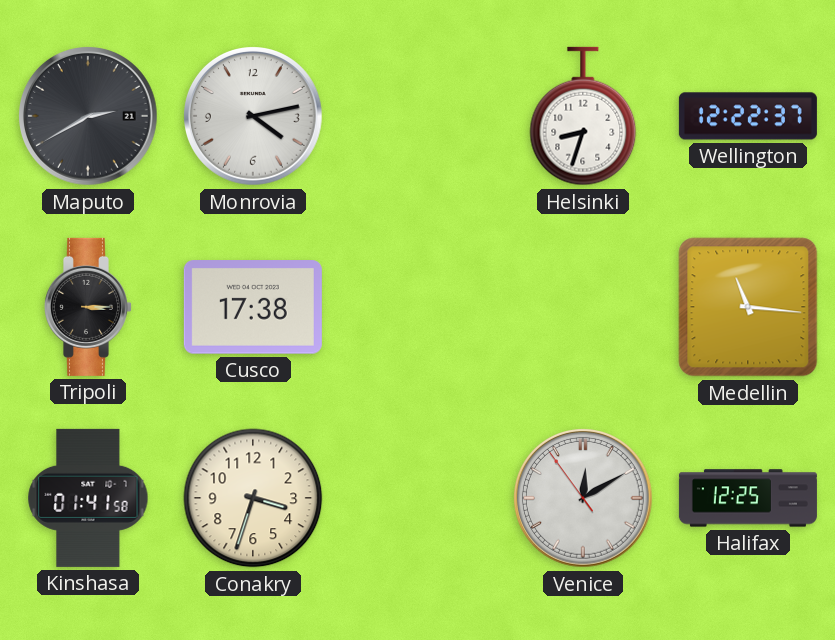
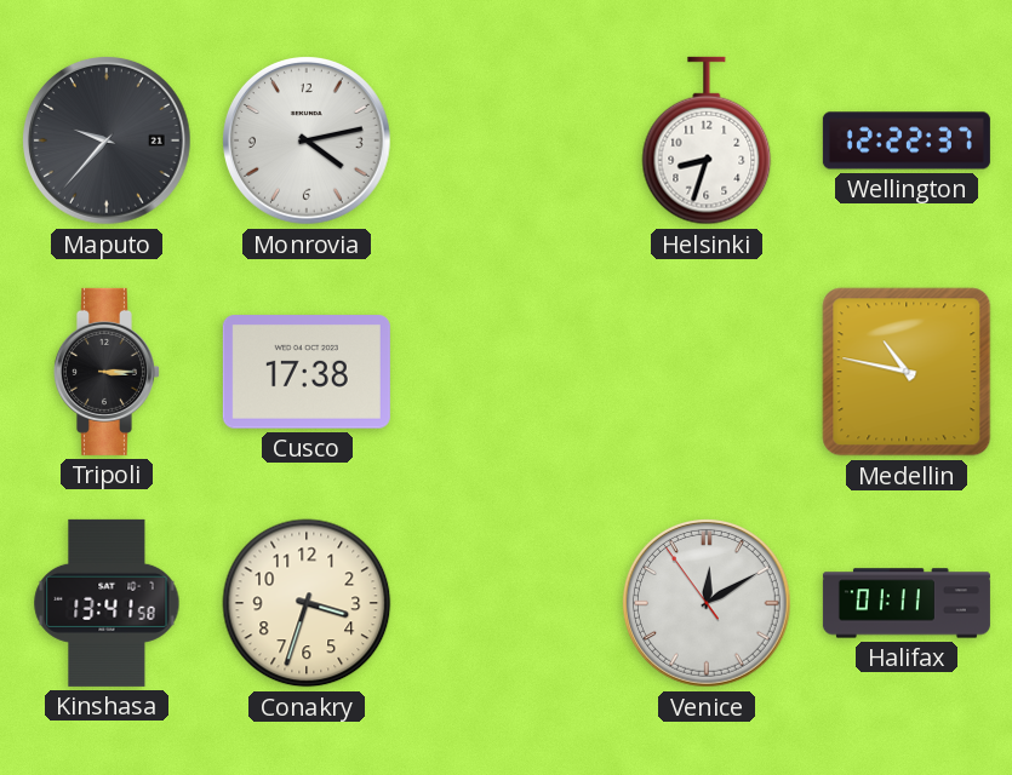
Maputo: 2:40 -> 9:37 (108, 142)
Medellin: 11:16 -> 10:47 (907, 372)
Kinshasa: 01:41 -> 13:41 (107, 603)
Halifax: 12:25 -> 01:11 (907, 603)
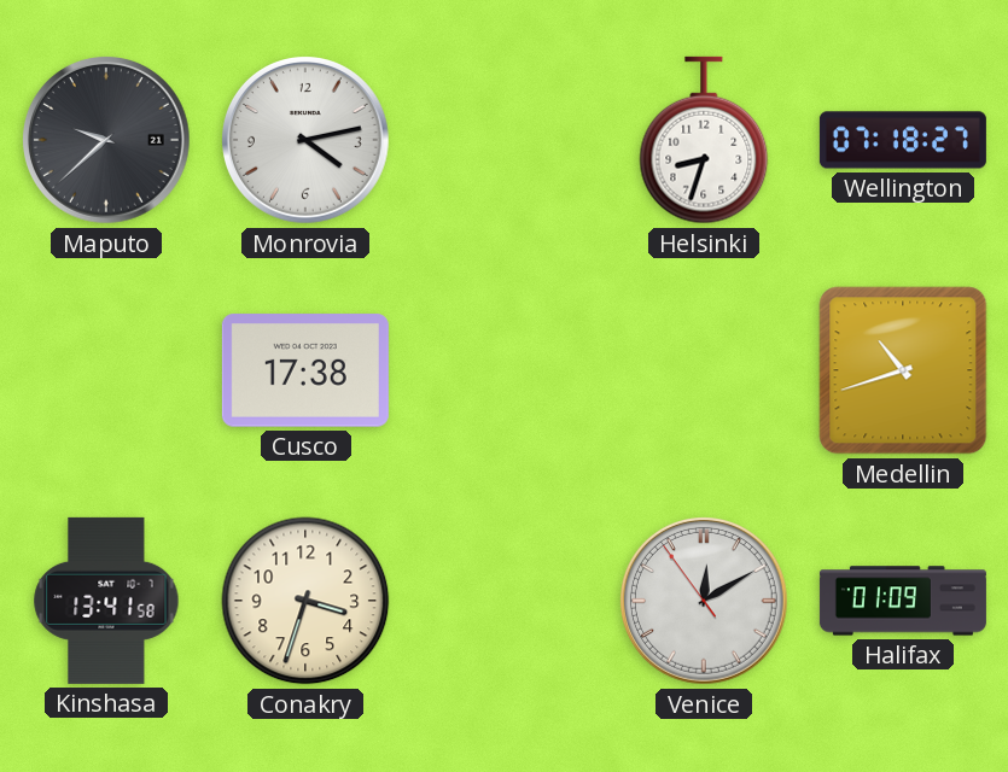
Maputo: 9:37 -> 9:38 (107, 141)
Wellington: 12:22 -> 07:18 (903, 140)
Tripoli: 3:15 -> none (107, 372)
Medellin: 10:47 -> 10:42 (903, 370)
Halifax: 01:11 -> 01:09 (903, 601)
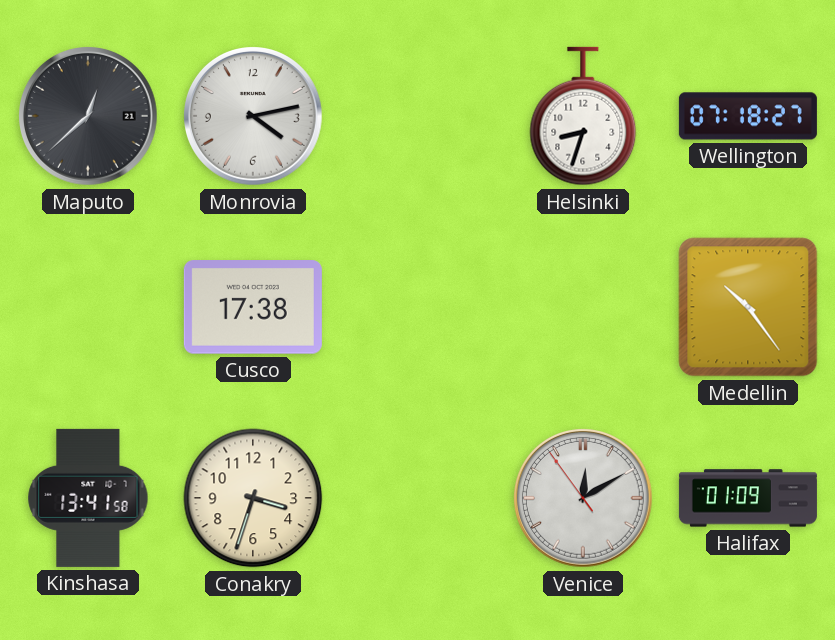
Maputo: 9:38 -> 12:38 (89, 117)
Medellin: 10:42 -> 10:24 (748, 307)
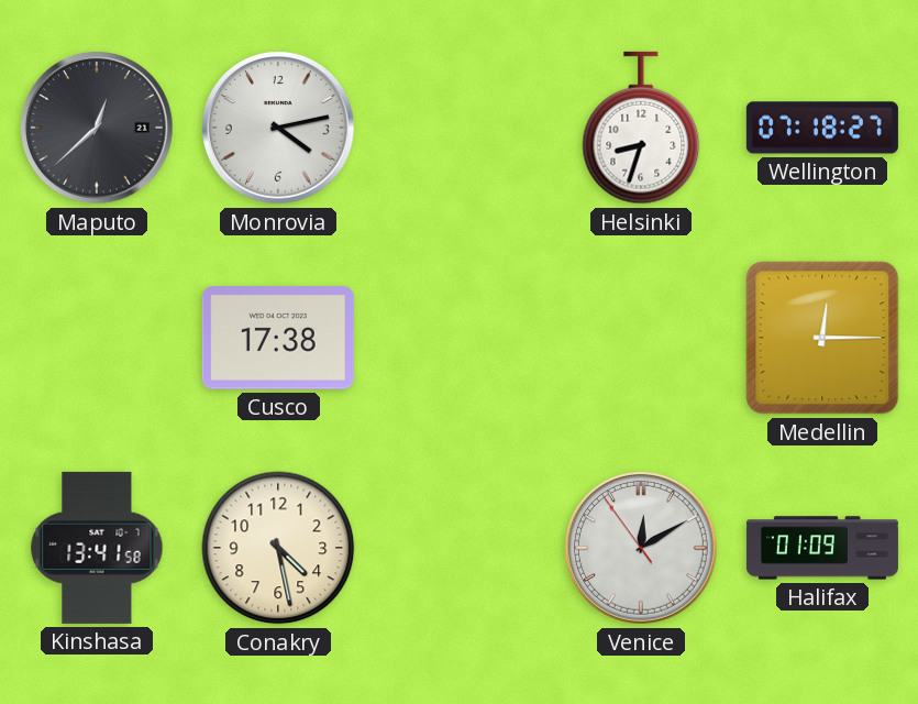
Medellin: 10:24 -> 12:15 (822, 338)
Conakry: 3:33 -> 4:28 (278, 548)
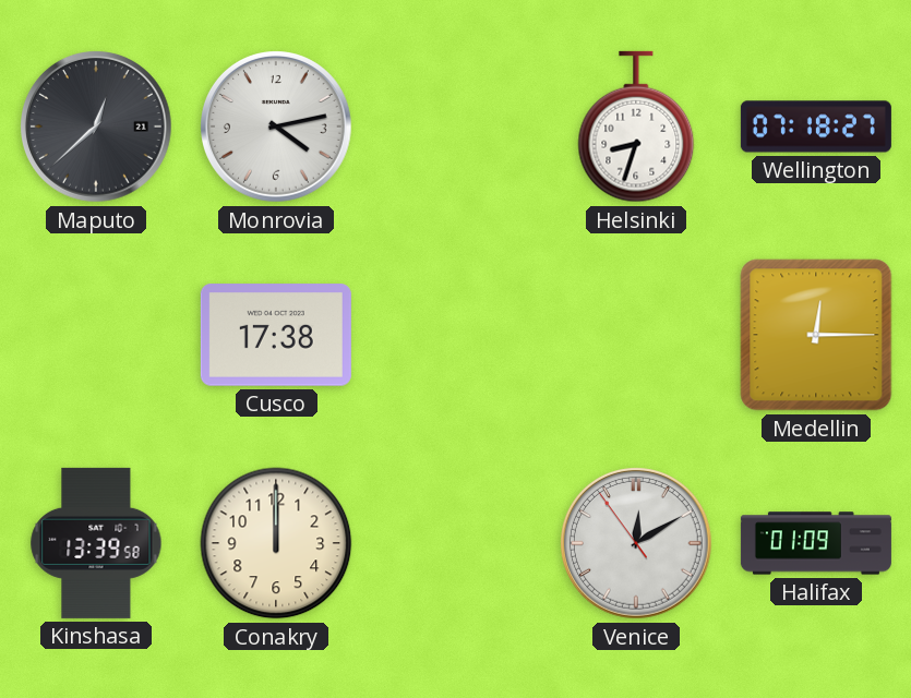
Kinshasa: 13:41 -> 13:39 (96, 543)
Conakry: 4:28 -> 12:00 (276, 543)
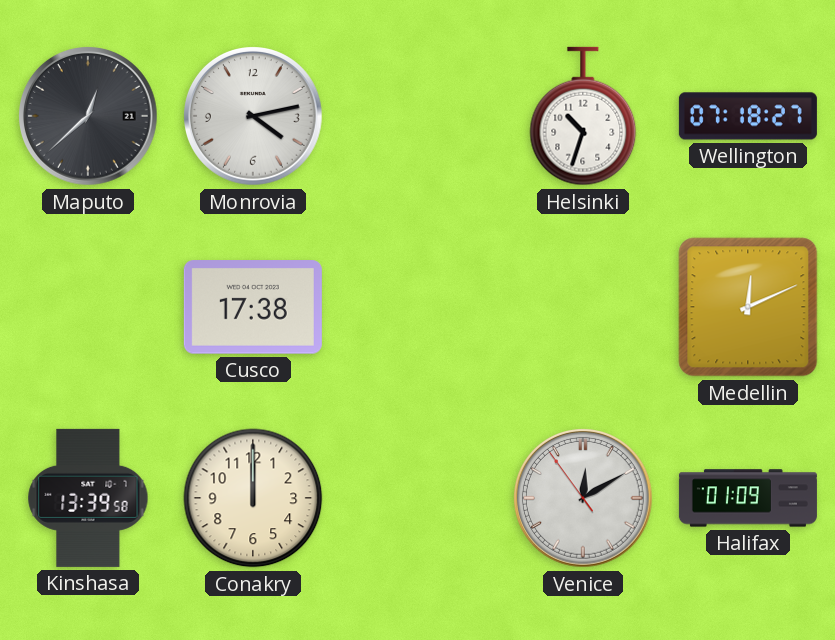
Helsinki: 8:33 -> 10:33 (583, 116)
Medellin: 12:15 -> 12:11 (748, 307)
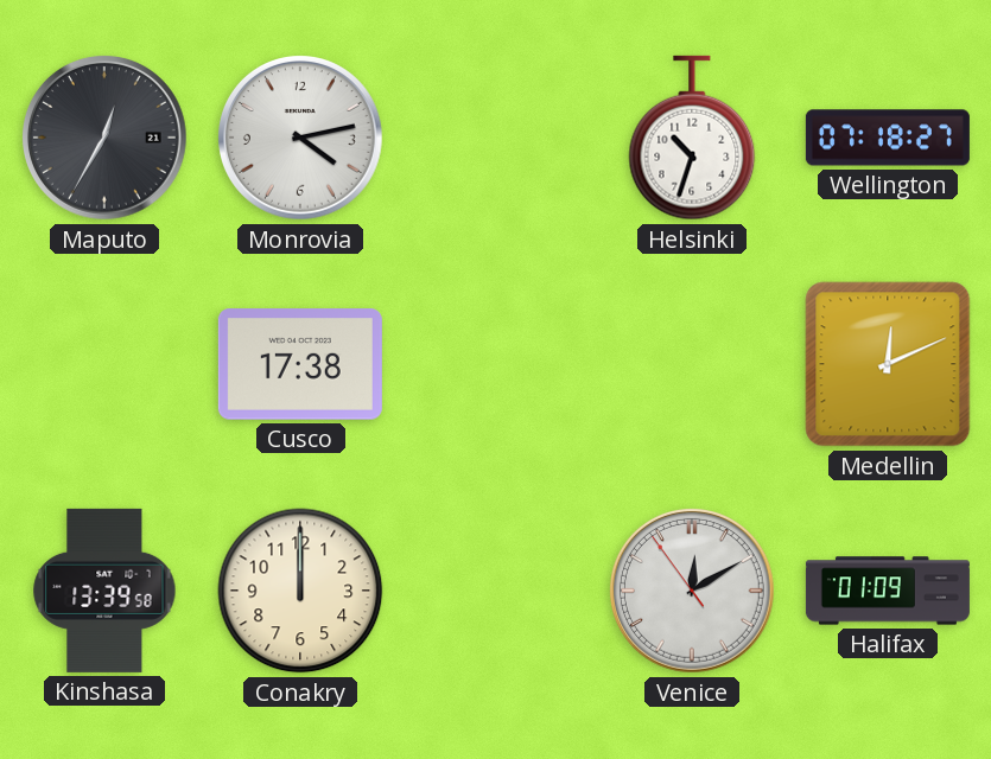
Maputo: 12:38 -> 12:35 (106, 139)
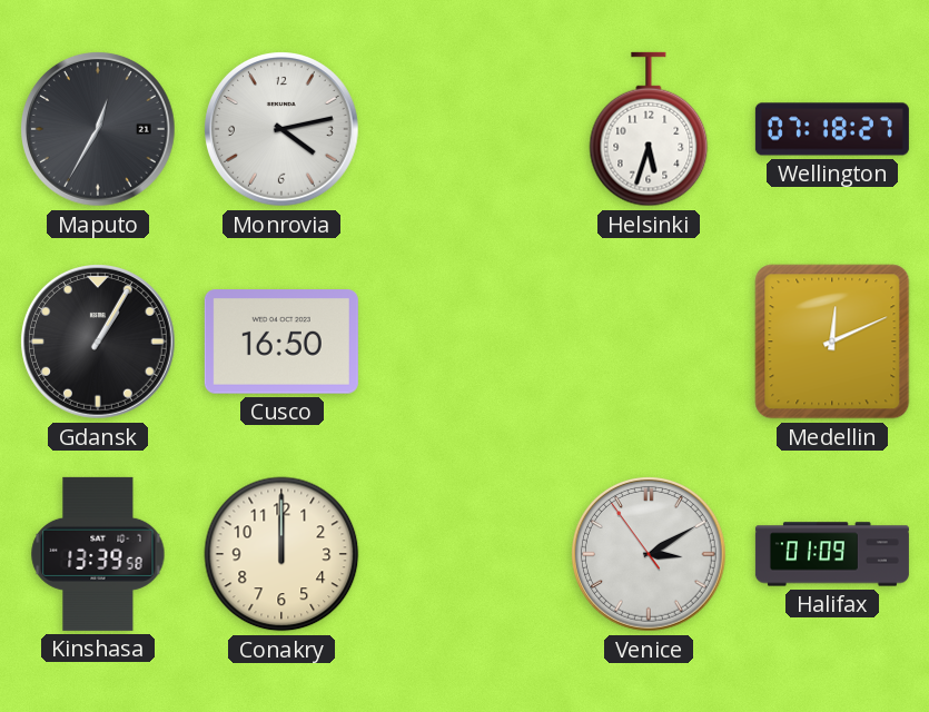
Helsinki: 10:33 -> 5:33 (649, 129)
Gdansk: none -> 1:05 (99, 343)
Cusco: 17:38 -> 16:50 (281, 342)
Venice: 12:09 -> 3:09 (650, 555)
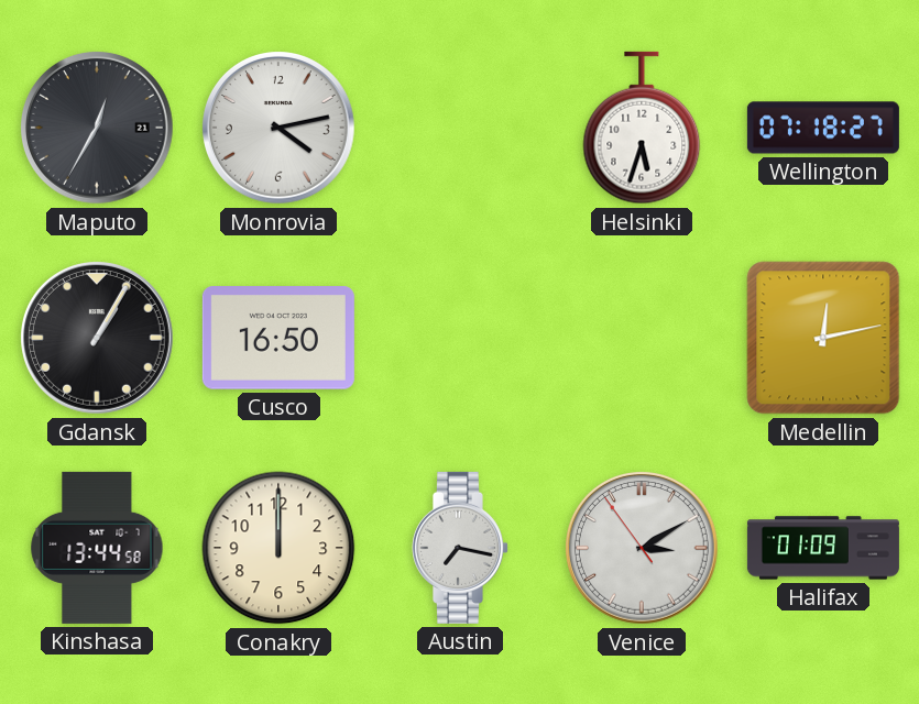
Medellin: 12:11 -> 12:13 (823, 338)
Kinshasa: 13:39 -> 13:44 (97, 548)
Austin: none -> 7:17 (460, 548)
